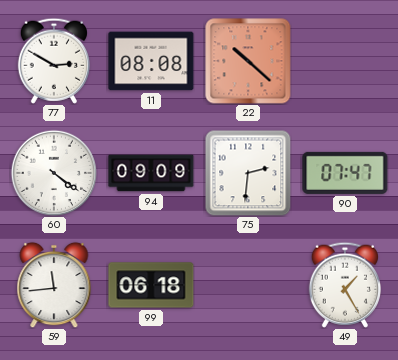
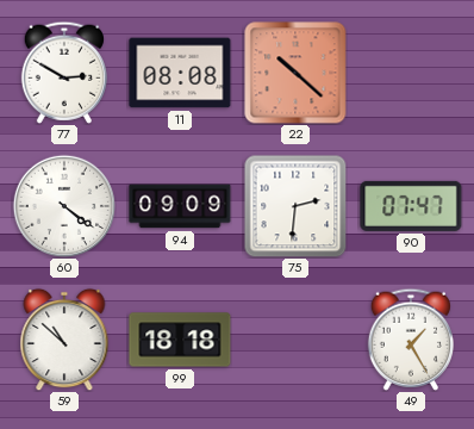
59: 11:44 -> 10:52 (64, 340)
99: 06:18 -> 18:18 (180, 340)
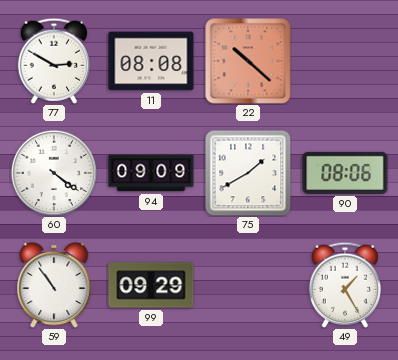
75: 2:31 -> 1:40 (248, 173)
90: 07:47 -> 08:06 (345, 173)
59: 10:52 -> 10:54 (54, 285)
99: 18:18 -> 09:29 (151, 285)
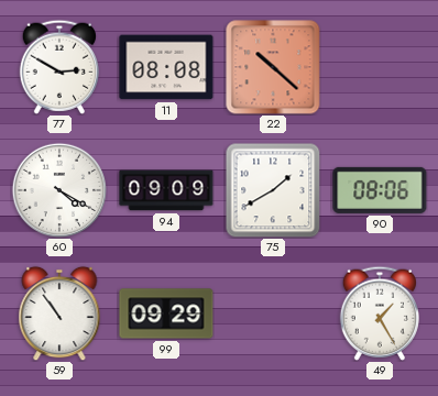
60: 4:21 -> 4:20 (58, 189)
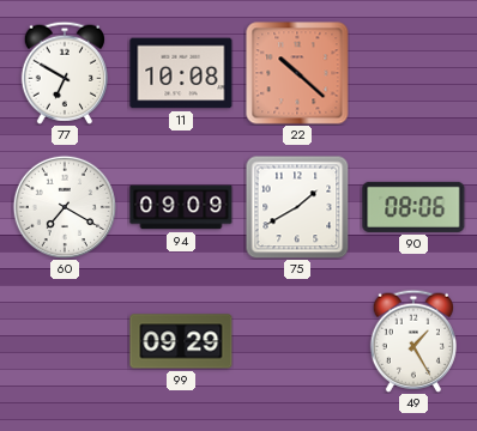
77: 2:50 -> 6:50 (64, 73)
11: 08:08 -> 10:08 (181, 73)
60: 4:20 -> 7:20 (64, 206)
59: 10:54 -> none (59, 313)
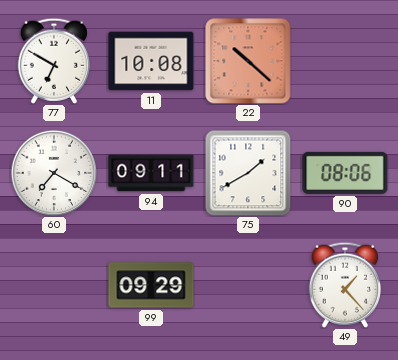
94: 09:09 -> 09:11 (151, 173)
49: 1:25 -> 1:23 (344, 285)
